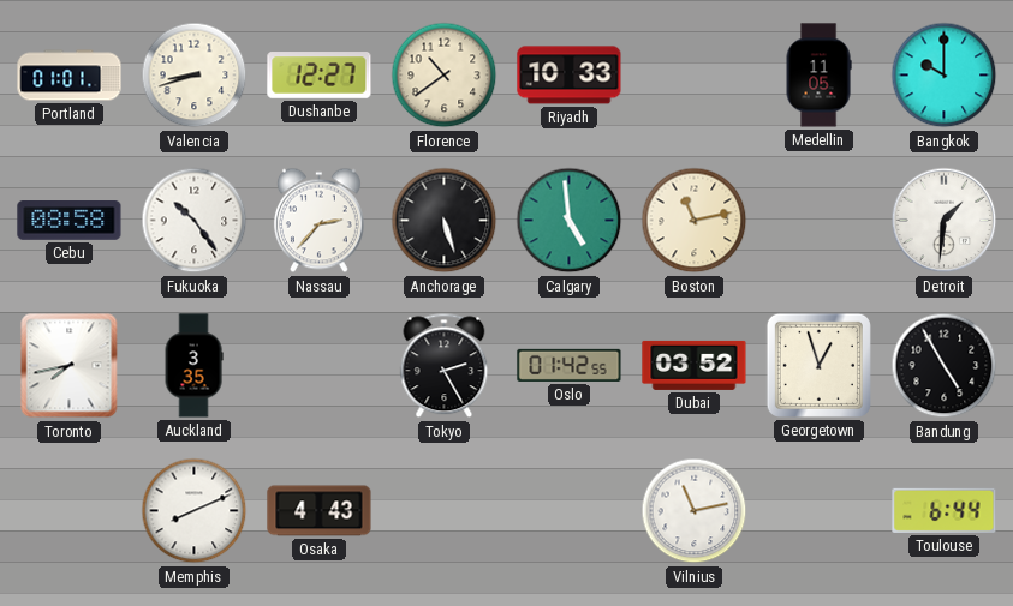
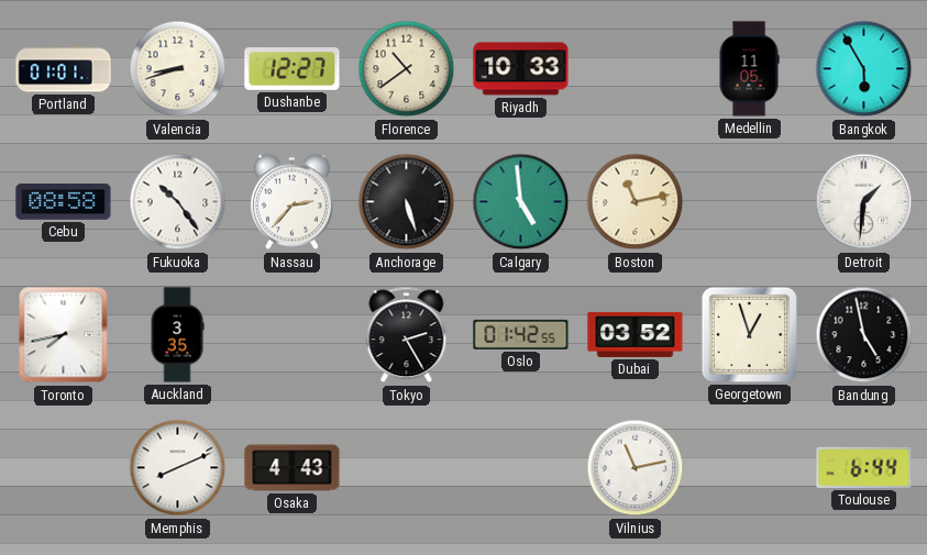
Bangkok: 10:00 -> 5:55 (864, 69)
Bandung: 4:55 -> 4:58 (864, 335)
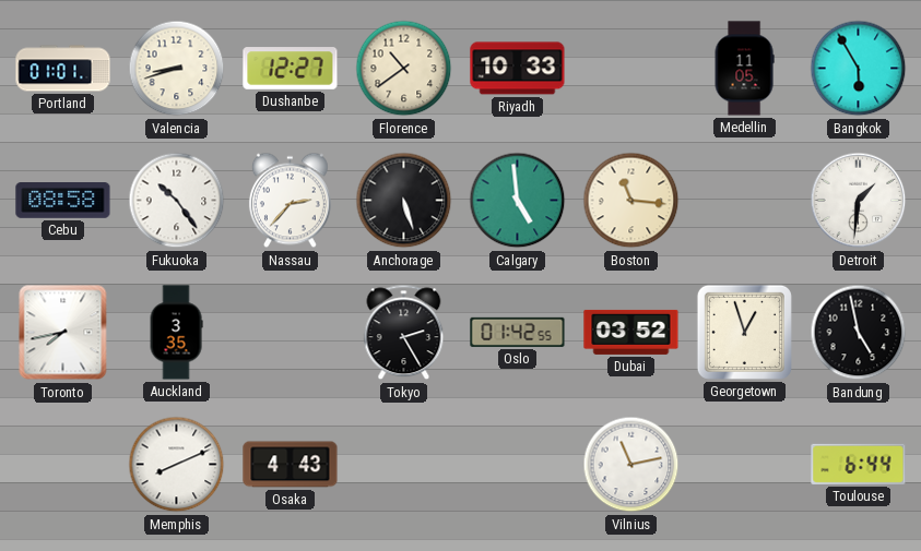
Boston: 11:13 -> 11:16 (631, 201)
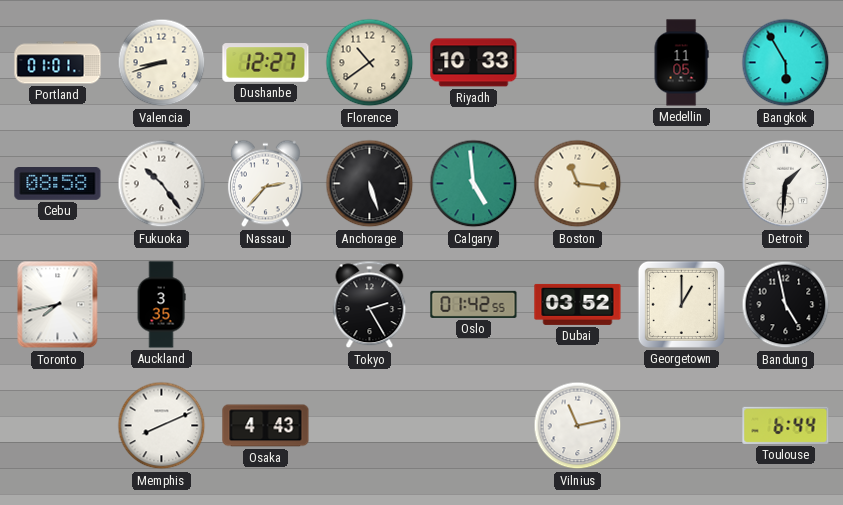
Georgetown: 12:57 -> 1:00 (681, 304)
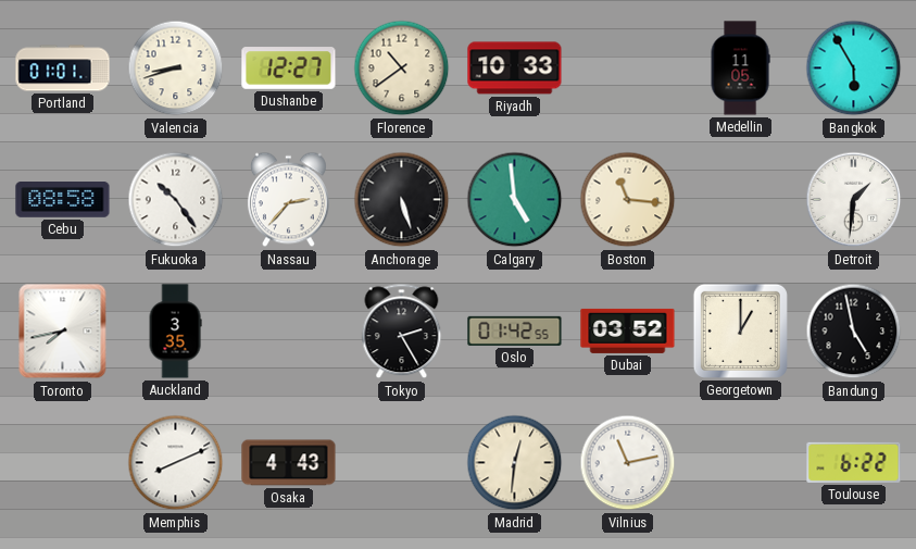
Madrid: none -> 12:31 (515, 463)
Toulouse: 6:44 -> 6:22 (854, 462)
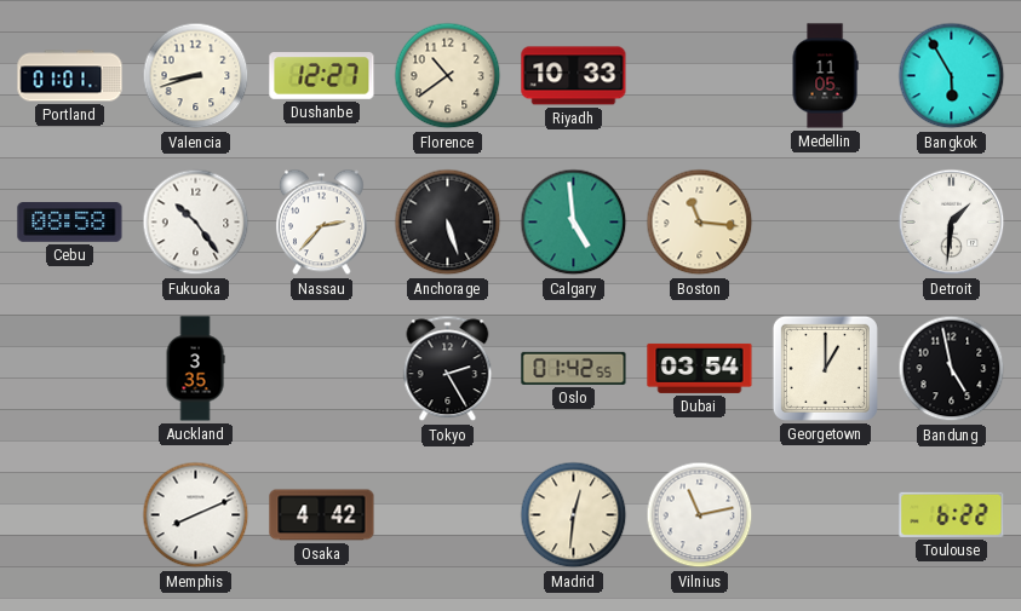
Toronto: 7:43 -> none (63, 332)
Dubai: 03:52 -> 03:54 (700, 368)
Osaka: 4:43 -> 4:42 (322, 515)
